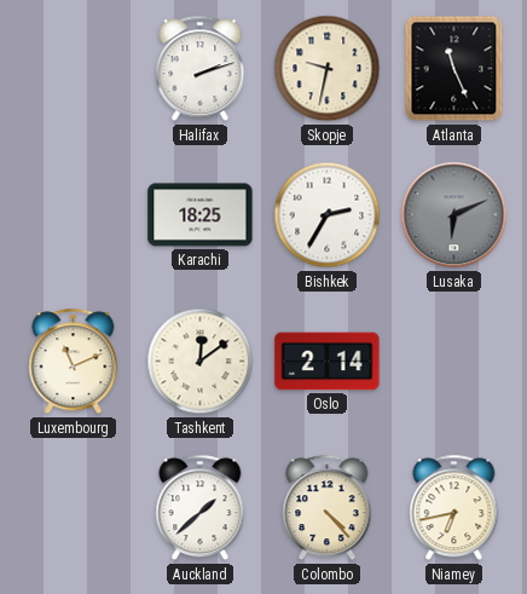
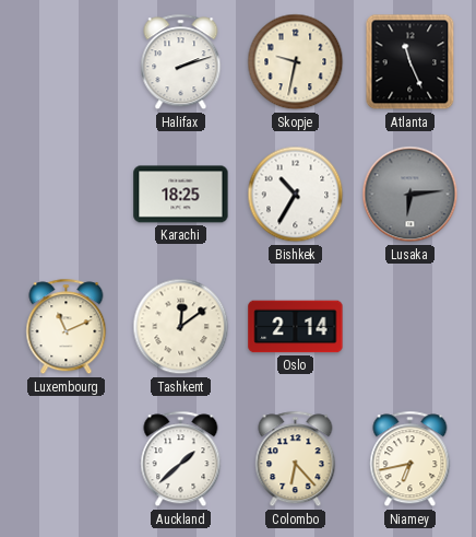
Bishkek: 2:35 -> 10:35 (296, 195)
Lusaka: 6:11 -> 6:14 (410, 195)
Colombo: 4:23 -> 6:23 (296, 459)
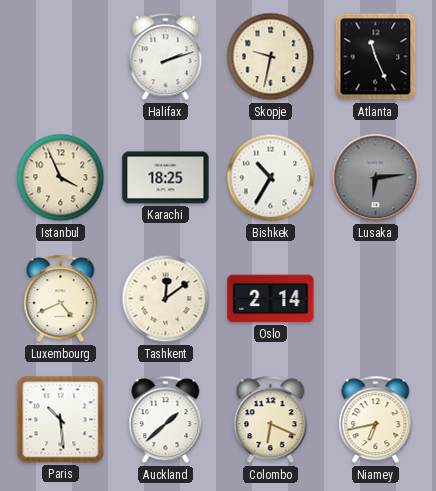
Istanbul: none -> 3:56 (61, 178)
Luxembourg: 11:11 -> 4:41 (61, 299)
Paris: none -> 10:29 (61, 420)
Colombo: 6:23 -> 6:19 (271, 420)
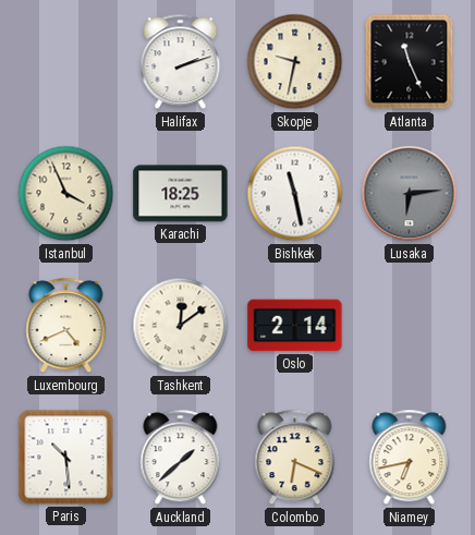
Bishkek: 10:35 -> 11:28 (295, 194)
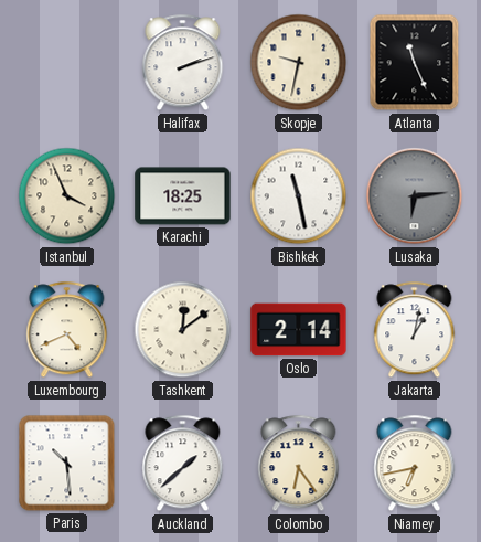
Jakarta: none -> 1:02 (415, 330)
Colombo: 6:19 -> 6:24 (299, 464)
